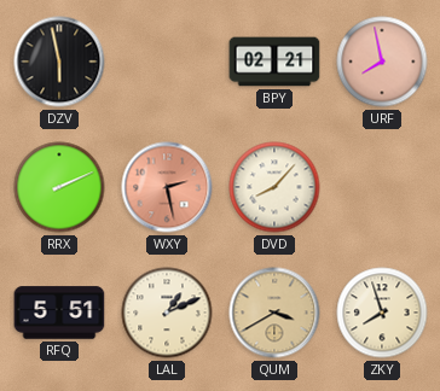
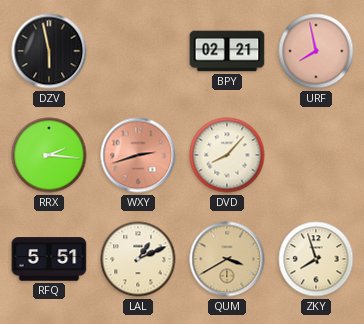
RRX: 2:11 -> 2:16 (49, 155)
WXY: 2:28 -> 2:42 (138, 155)
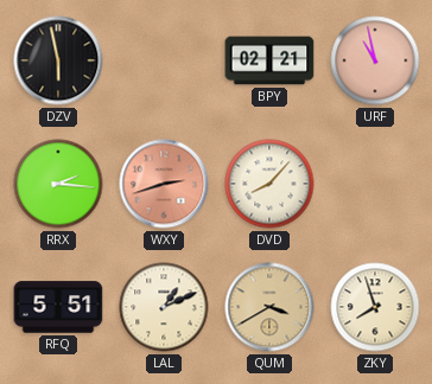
URF: 7:58 -> 10:58 (375, 60)
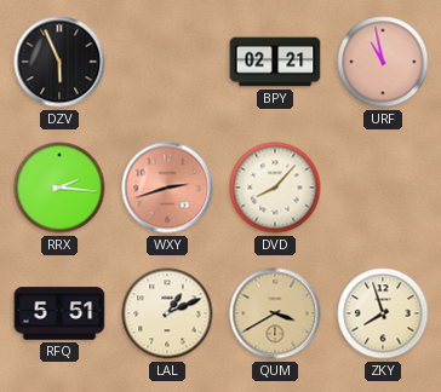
DZV: 5:58 -> 5:56 (59, 62)
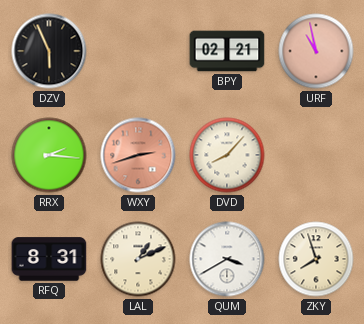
RFQ: 5:51 -> 8:31 (49, 259)
QUM dial: champagne -> white (227, 259)
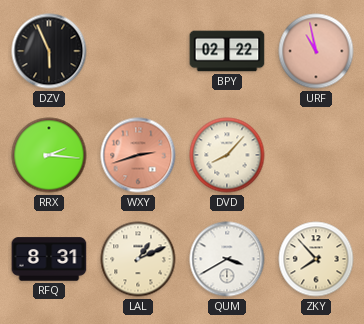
BPY: 02:21 -> 02:22 (227, 51)
ZKY: 7:57 -> 7:53 (316, 259)
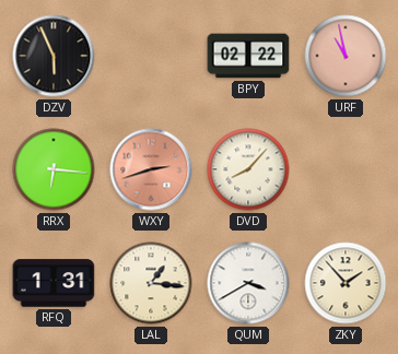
RRX: 2:16 -> 6:16 (54, 169)
RFQ: 8:31 -> 1:31 (54, 283)
LAL: 1:11 -> 1:16 (151, 283)
ZKY: 7:53 -> 1:53 (346, 283)
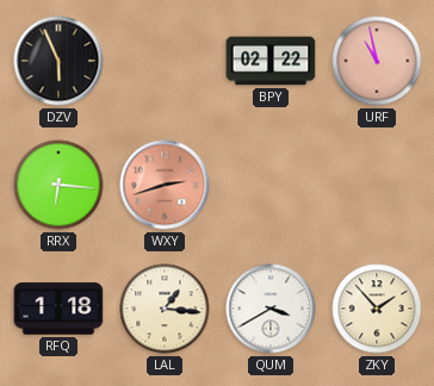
DVD: 8:07 -> none (248, 169)
RFQ: 1:31 -> 1:18 (58, 309)
